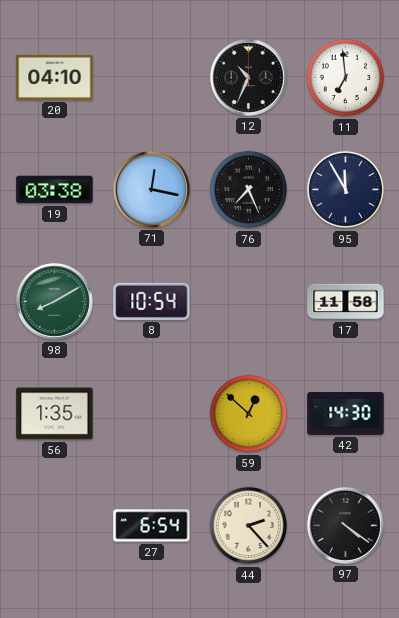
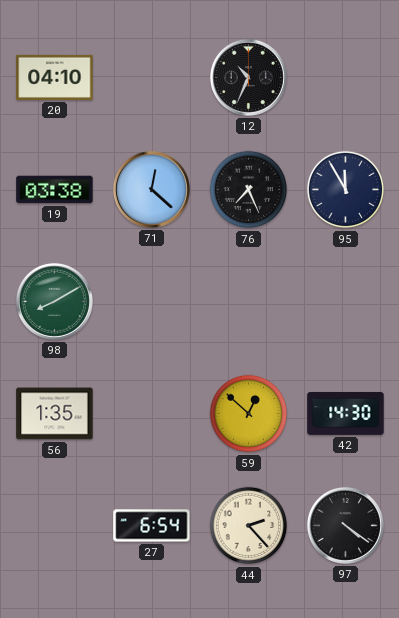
11: 6:59 -> none (346, 78)
71: 12:17 -> 12:22 (151, 189)
8: 10:54 -> none (152, 301)
17: 11:58 -> none (346, 302)
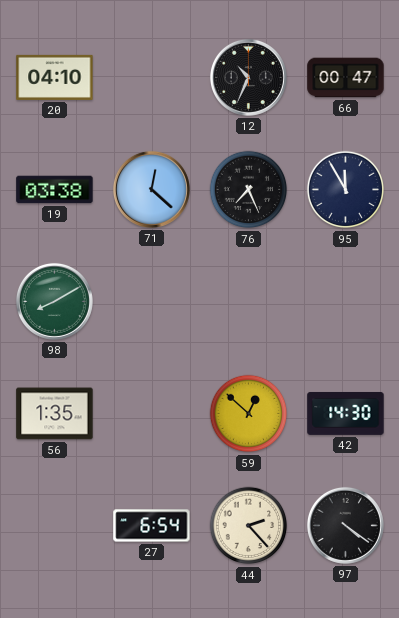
66: none -> 00:47 (346, 78)
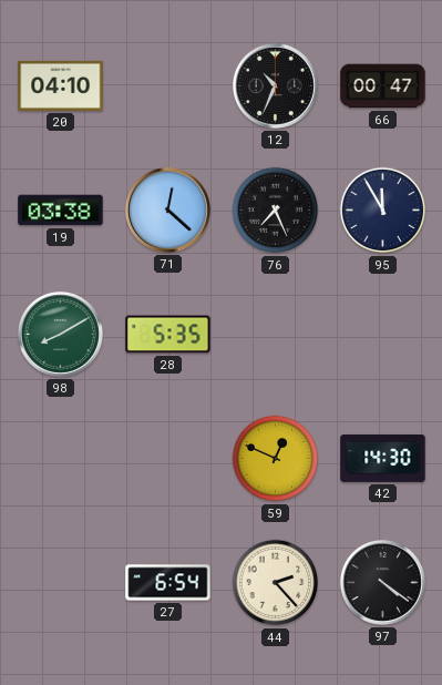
28: none -> 5:35 (168, 335)
56: 1:35 -> none (55, 414)
59: 12:52 -> 12:49 (276, 459)
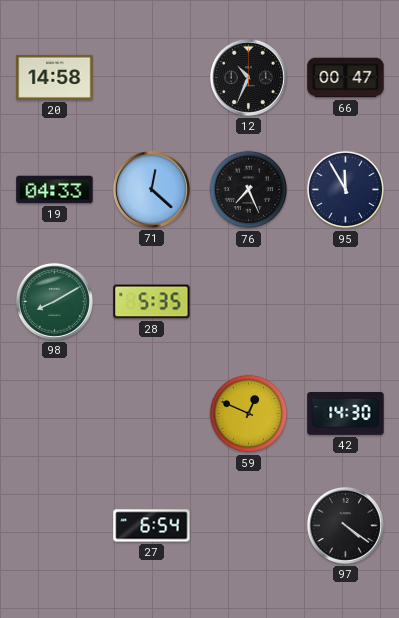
20: 04:10 -> 14:58 (55, 77)
19: 03:38 -> 04:33 (55, 190)
44: 2:23 -> none (276, 583)
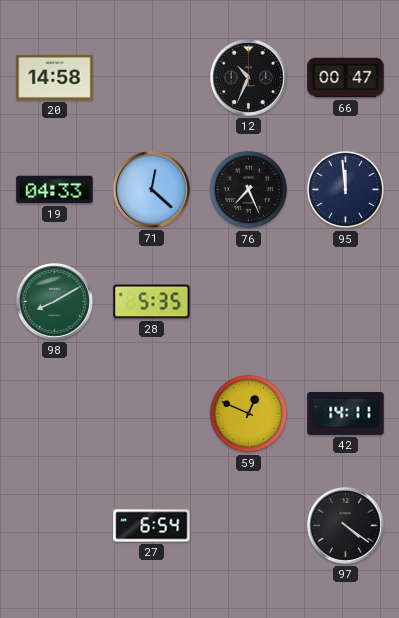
95: 11:55 -> 11:59 (346, 190)
42: 14:30 -> 14:11 (346, 413)
